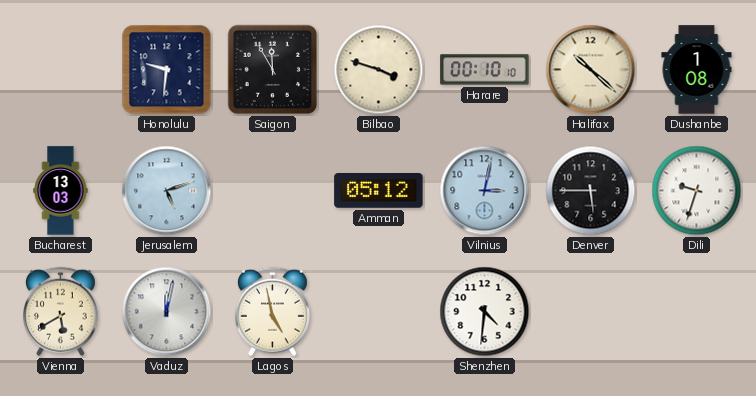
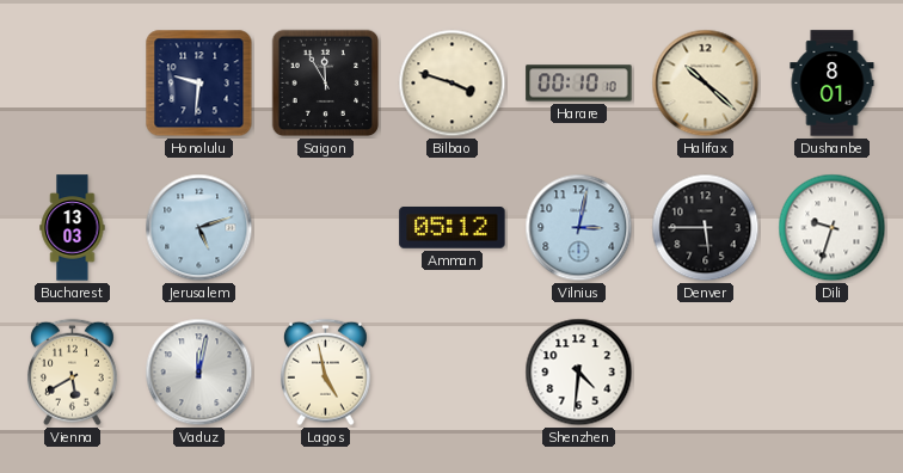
Dushanbe: 1:08 -> 8:01 (833, 84)
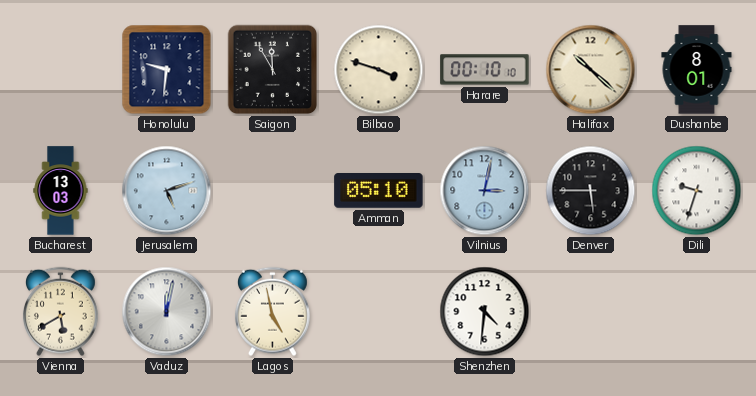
Amman: 05:12 -> 05:10 (379, 191)
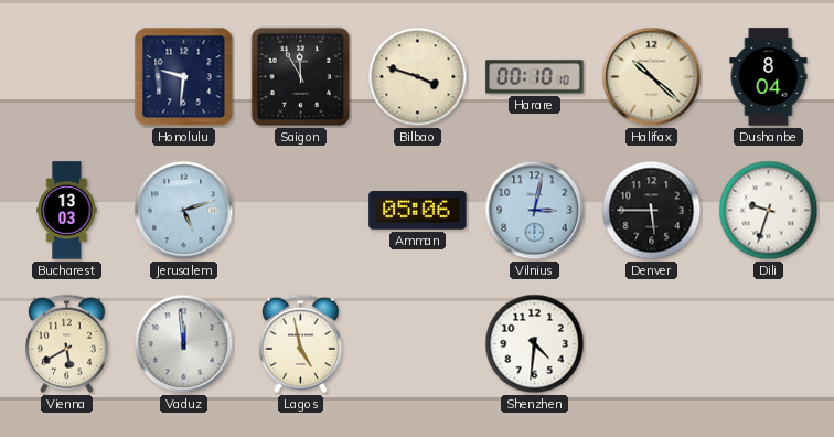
Dushanbe: 8:01 -> 8:04 (769, 77)
Amman: 05:10 -> 05:06 (418, 211)
Vaduz: 12:02 -> 11:59 (184, 344)
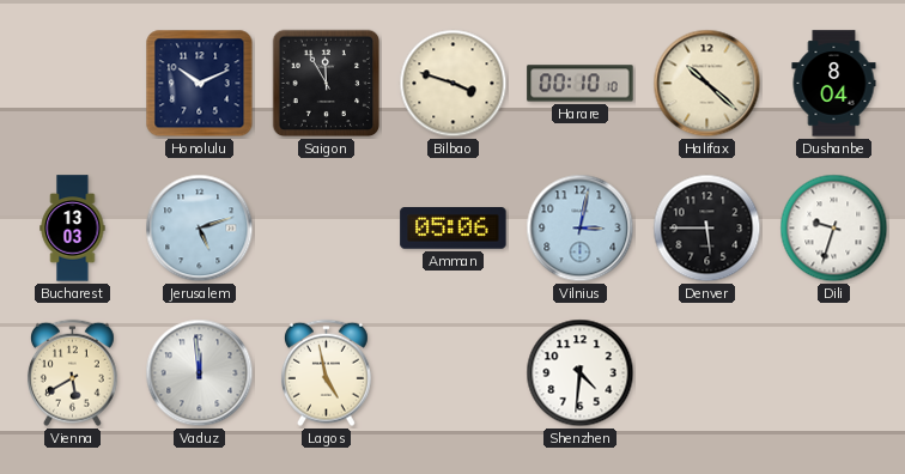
Honolulu: 9:31 -> 10:11 (200, 84)
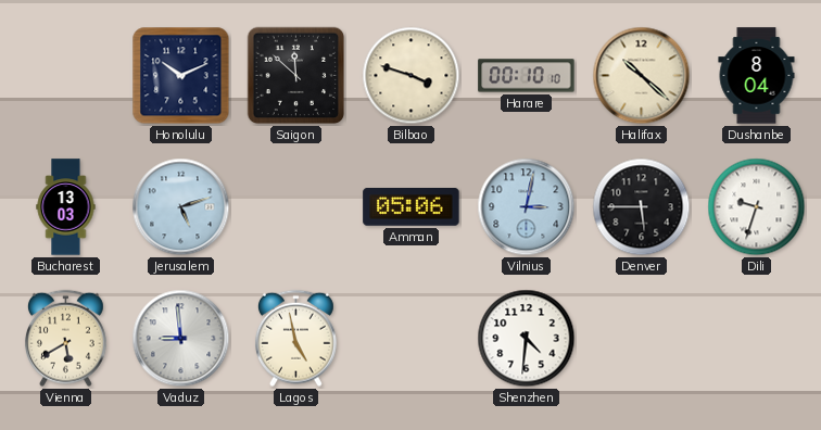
Saigon: 11:55 -> 11:52 (296, 76)
Vaduz: 11:59 -> 8:59 (181, 339)
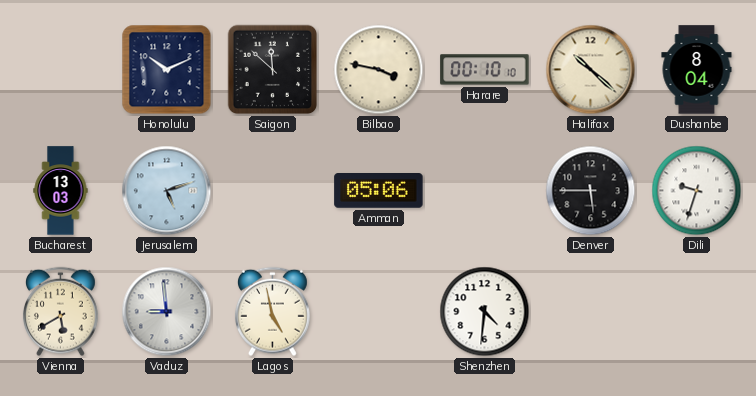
Bilbao: 3:48 -> 3:47 (379, 70)
Vilnius: 3:02 -> none (527, 207)
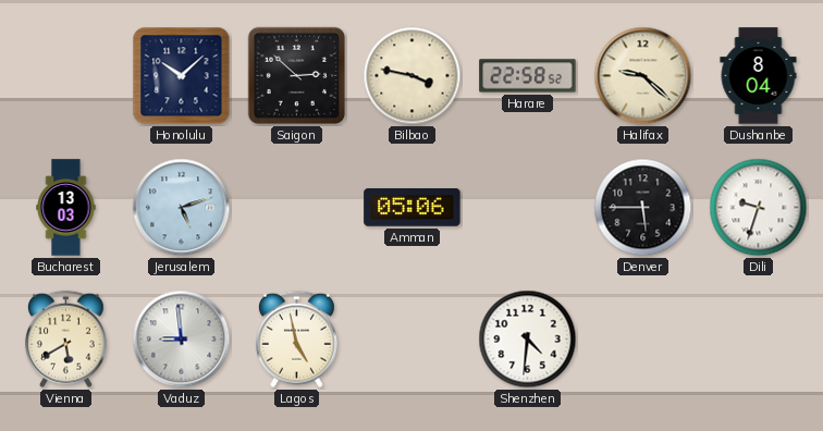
Honolulu: 10:11 -> 10:08 (182, 76)
Saigon: 11:52 -> 2:52 (297, 76)
Harare: 00:10 -> 22:58 (528, 76)
Halifax: 10:22 -> 9:22 (643, 76)
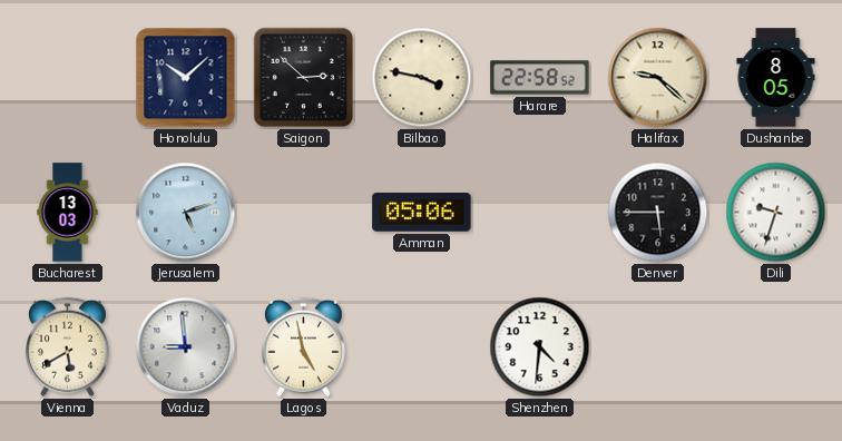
Dushanbe: 8:04 -> 8:05 (776, 78)
